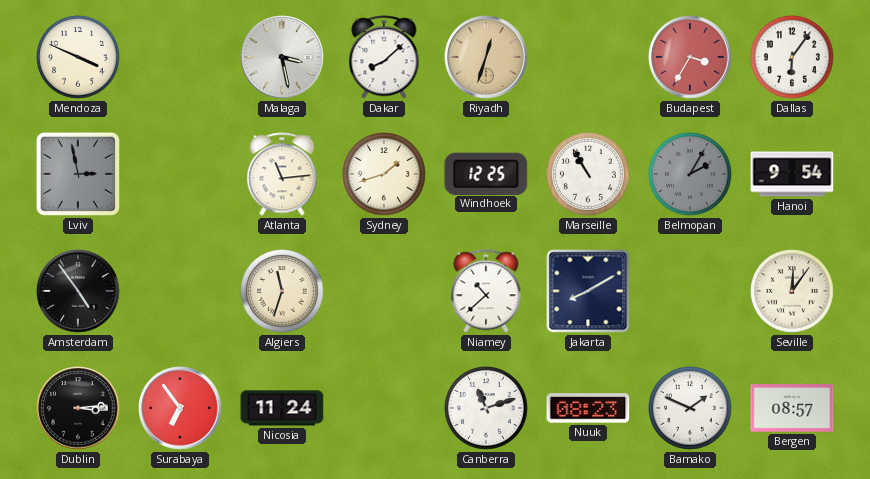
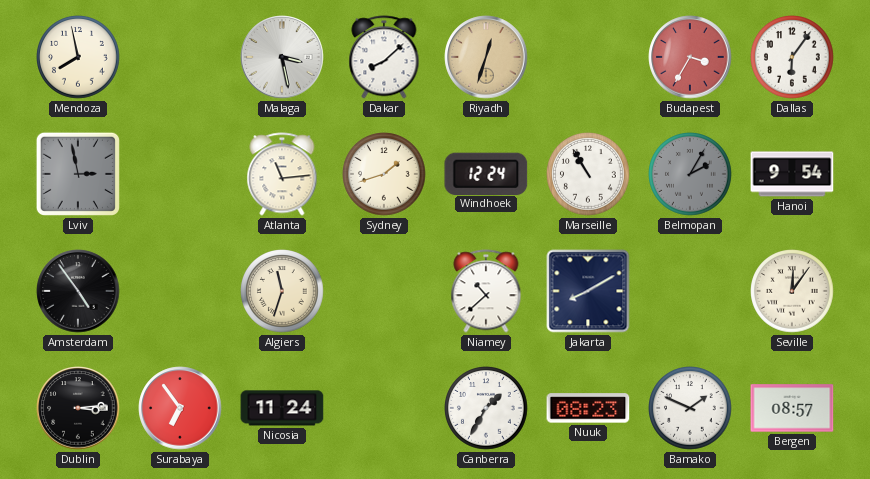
Mendoza: 3:49 -> 7:58 (79, 58)
Windhoek: 12:25 -> 12:24 (486, 173)
Canberra: 11:12 -> 1:35 (487, 409)
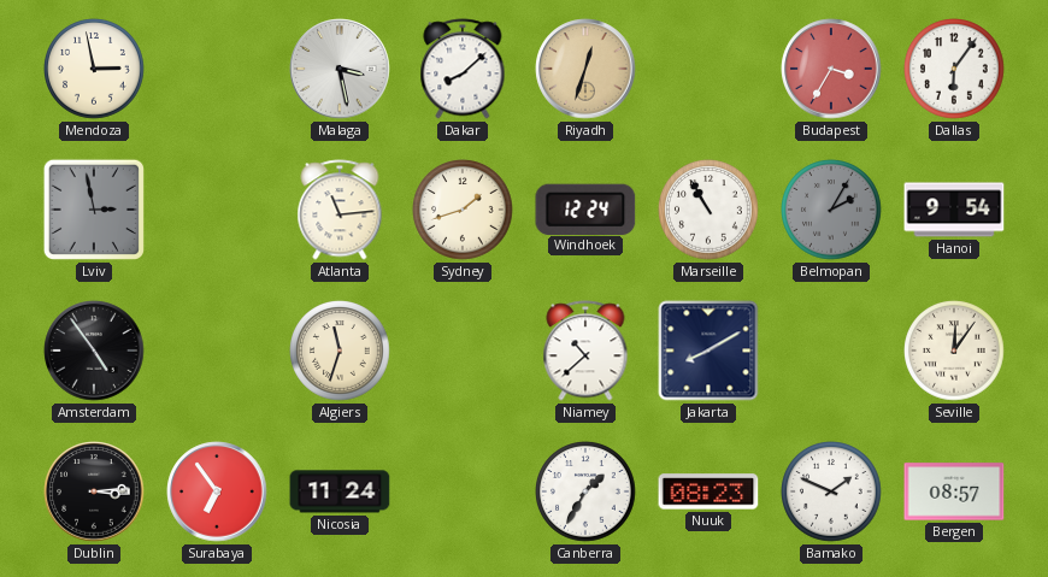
Mendoza: 7:58 -> 2:58 (95, 70)
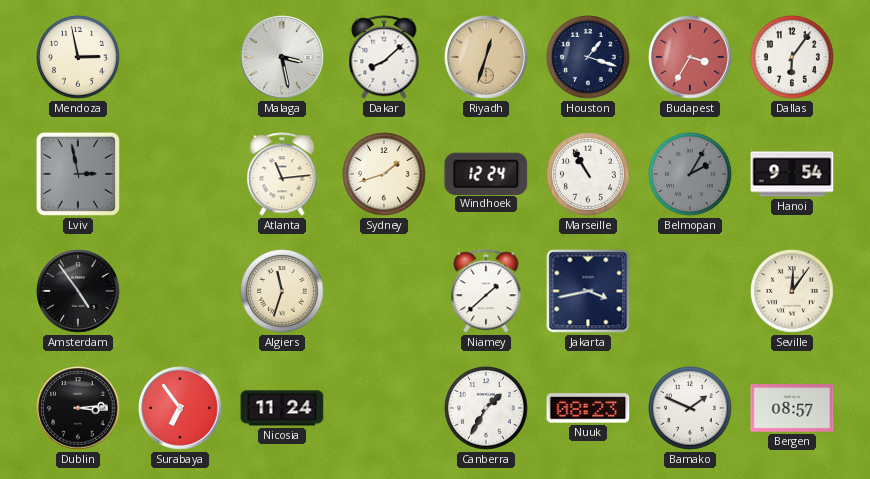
Houston: none -> 1:18 (589, 58)
Niamey: 10:38 -> 1:38 (486, 291)
Jakarta: 8:10 -> 3:43 (588, 291)
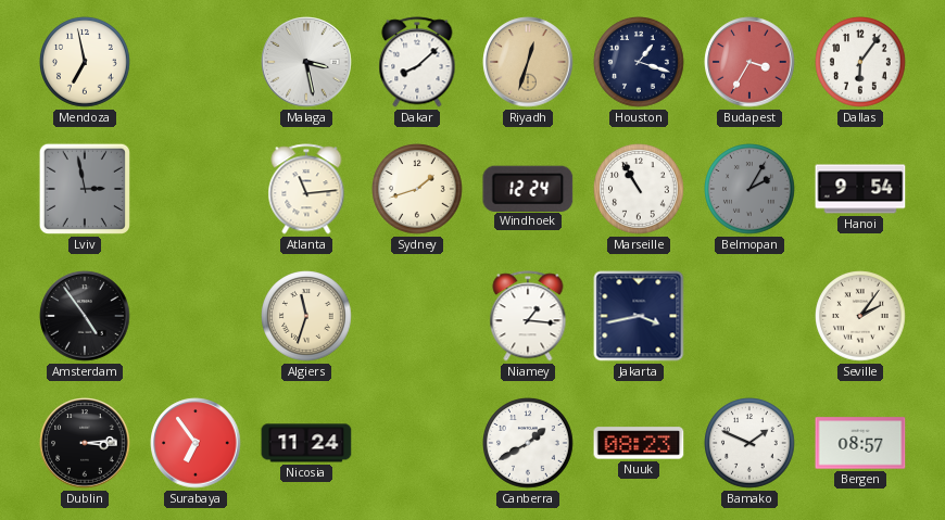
Mendoza: 2:58 -> 6:58 (86, 63)
Niamey: 1:38 -> 1:16 (528, 316)
Seville: 12:06 -> 2:06 (861, 317)
Canberra: 1:35 -> 1:40 (529, 444)
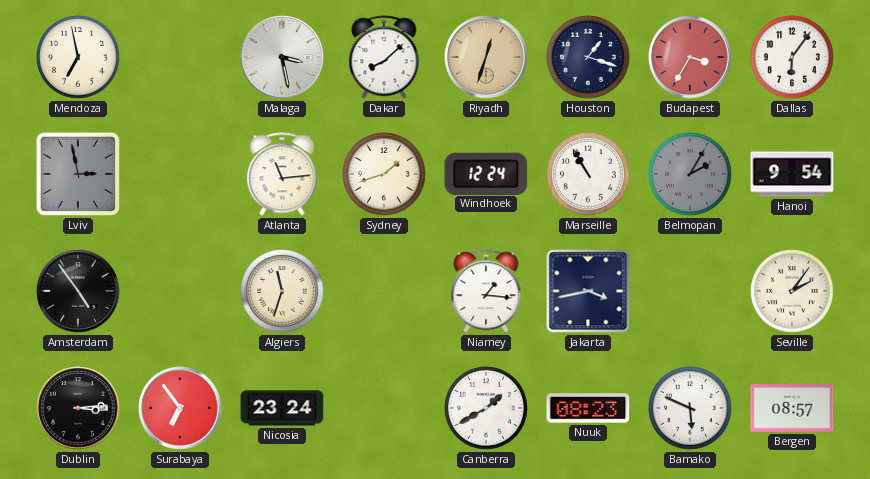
Nicosia: 11:24 -> 23:24 (282, 408)
Bamako: 1:49 -> 5:49 (691, 409)
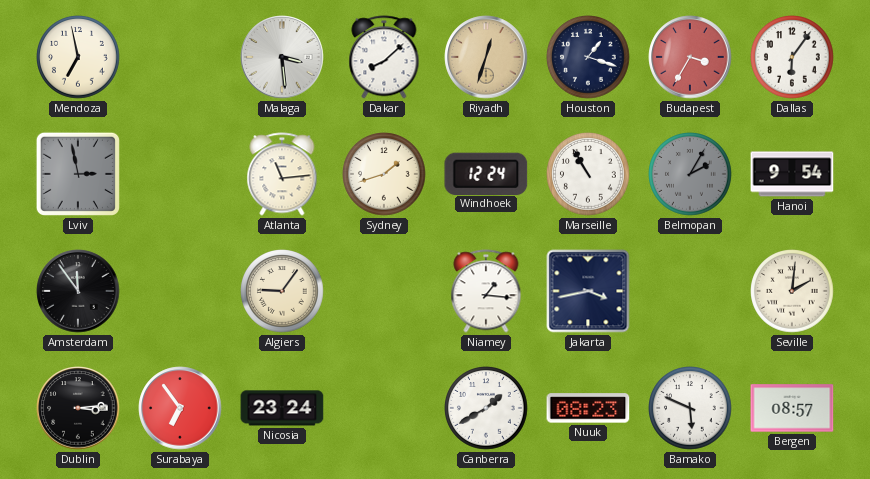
Malaga: 3:28 -> 3:29 (282, 57)
Amsterdam: 4:54 -> 11:54 (78, 291)
Algiers: 11:33 -> 9:06 (283, 292)
Seville: 2:06 -> 2:01 (793, 292)
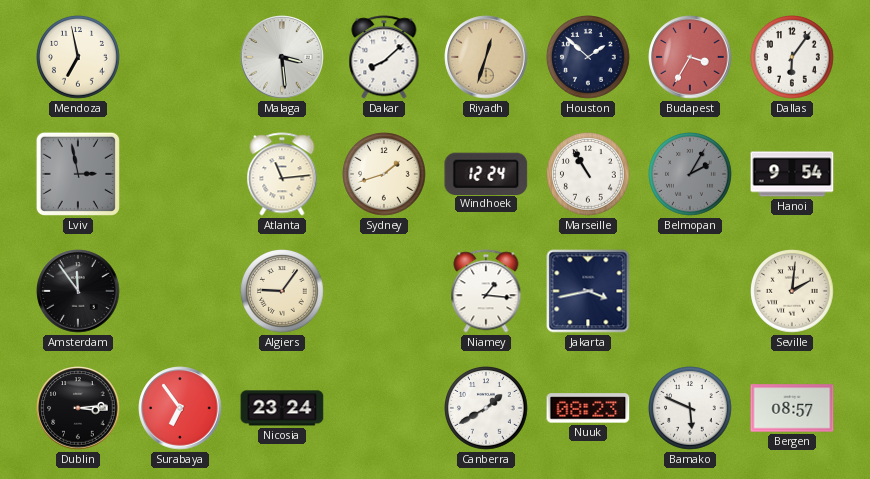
Houston: 1:18 -> 1:52 (589, 58)
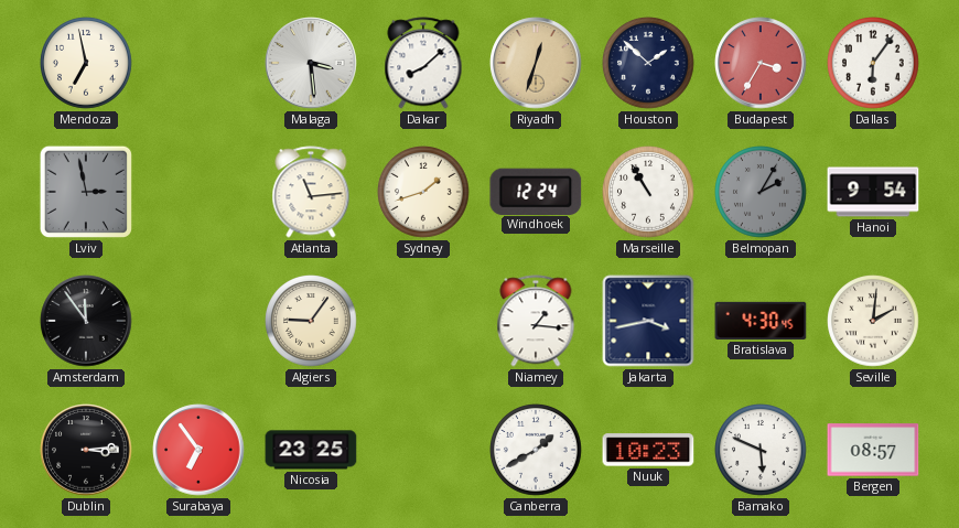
Bratislava: none -> 4:30 (761, 321)
Nicosia: 23:24 -> 23:25 (311, 450)
Nuuk: 08:23 -> 10:23 (648, 450)
